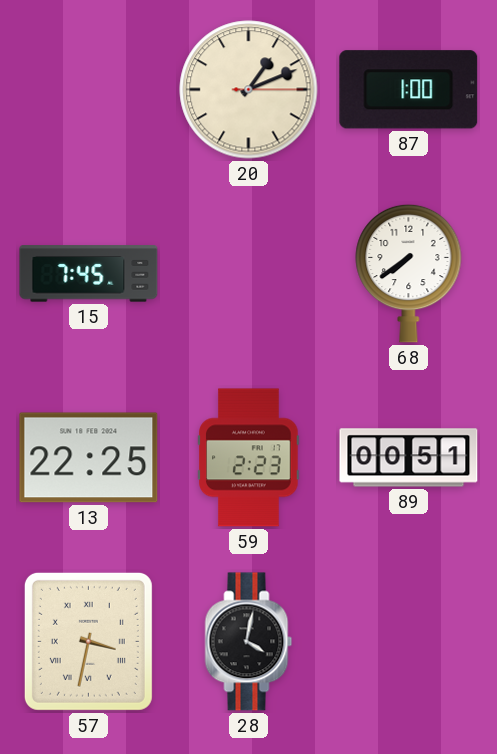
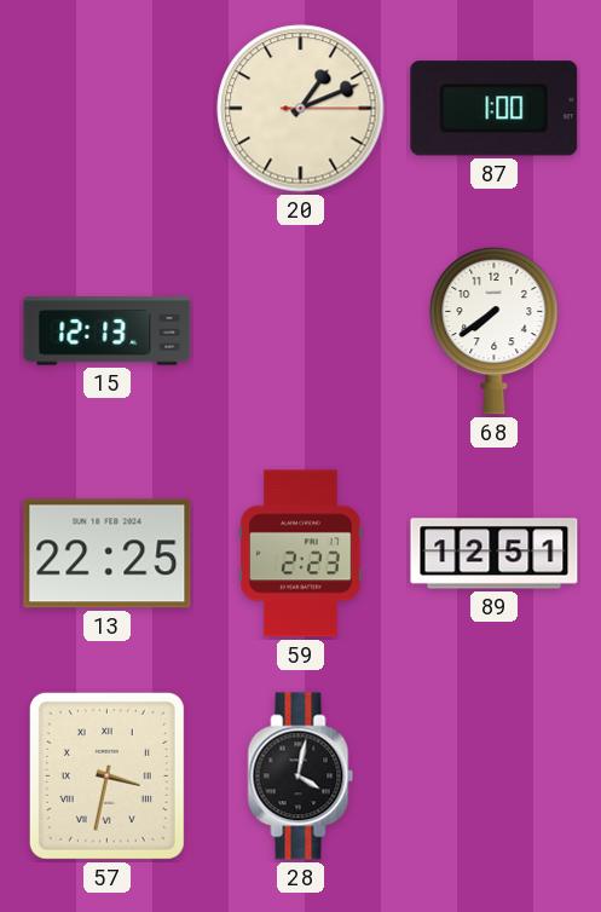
15: 7:45 -> 12:13 (108, 331)
89: 00:51 -> 12:51 (495, 554)
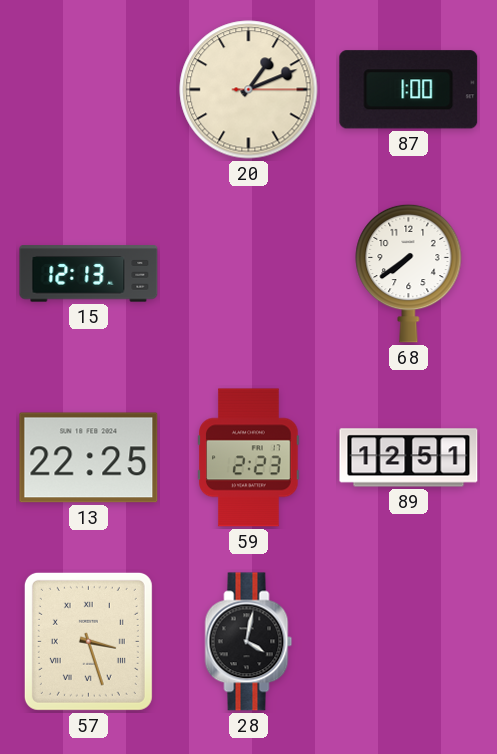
57: 3:32 -> 3:27 (88, 641)
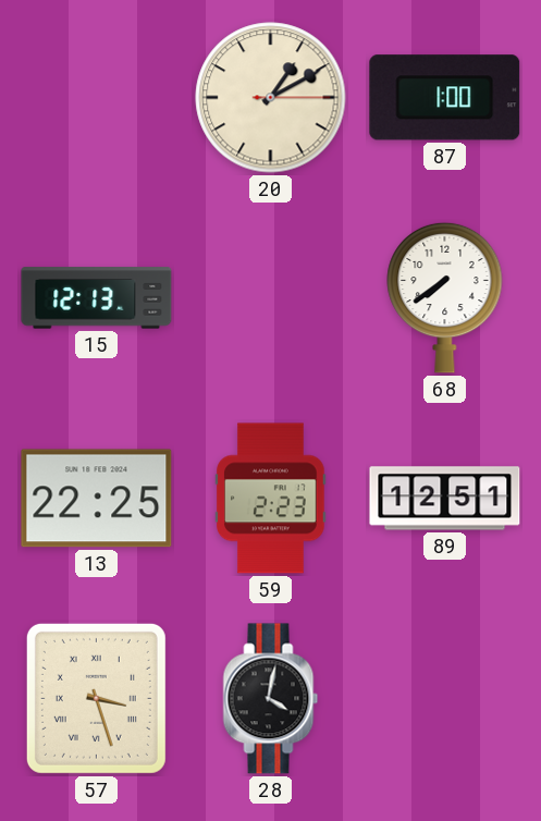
20: 1:11 -> 1:10 (271, 98)
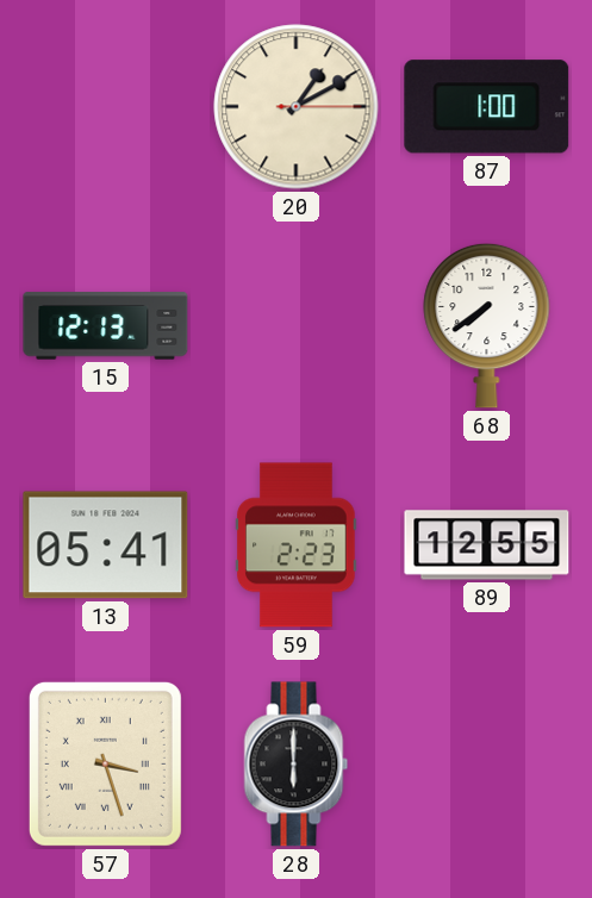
13: 22:25 -> 05:41 (106, 545)
89: 12:51 -> 12:55 (487, 545)
28: 4:02 -> 6:00 (297, 765)
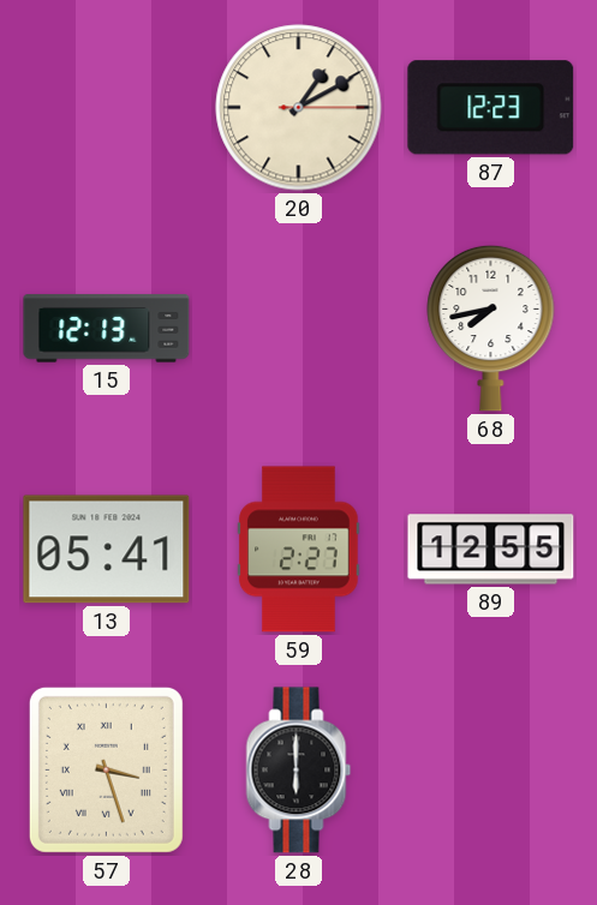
87: 1:00 -> 12:23 (491, 108)
68: 7:39 -> 7:43 (491, 328)
59: 2:23 -> 2:27 (299, 550)
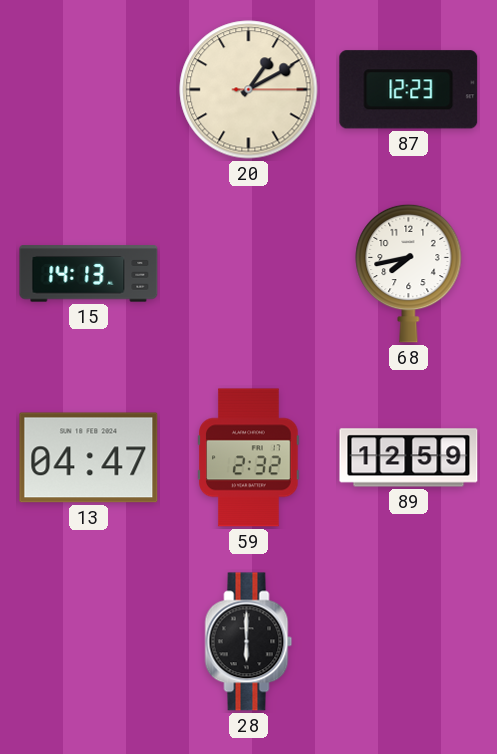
15: 12:13 -> 14:13 (89, 274)
13: 05:41 -> 04:47 (89, 458)
59: 2:27 -> 2:32 (249, 458)
89: 12:55 -> 12:59 (409, 458)
57: 3:27 -> none (106, 769)
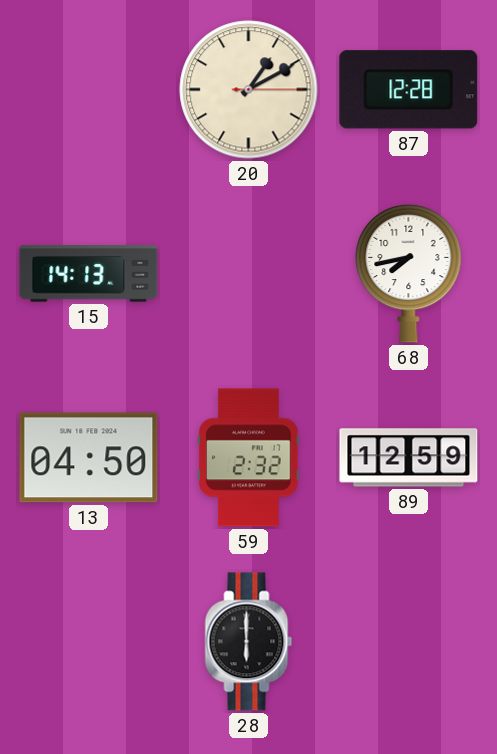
87: 12:23 -> 12:28 (409, 90)
13: 04:47 -> 04:50 (89, 458)
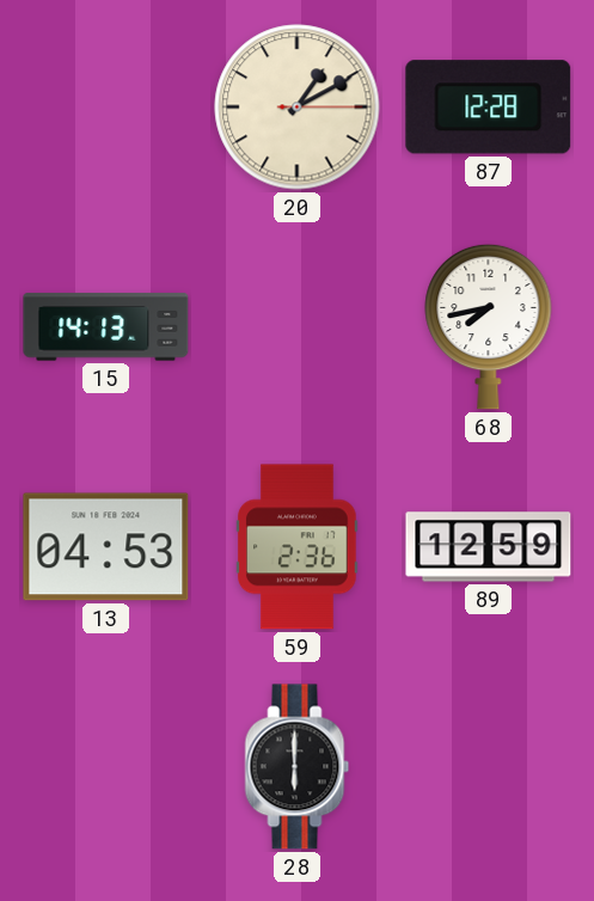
13: 04:50 -> 04:53 (106, 547)
59: 2:32 -> 2:36 (298, 547)
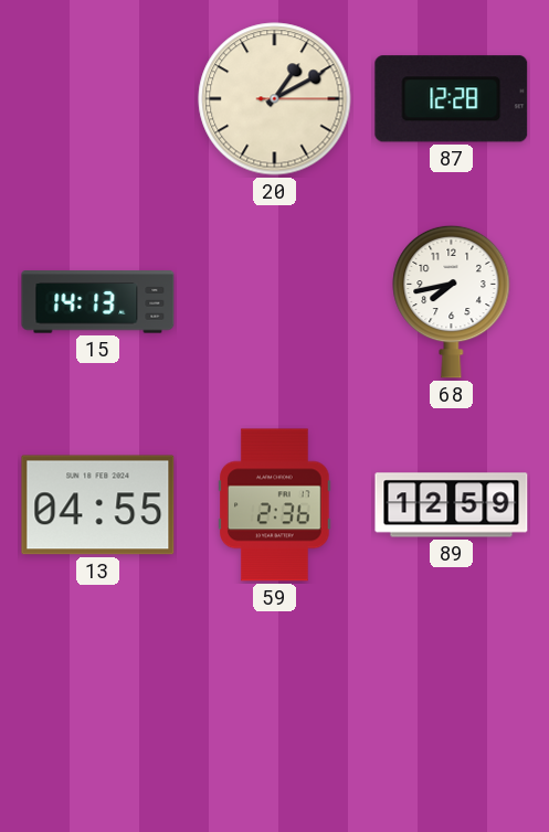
13: 04:53 -> 04:55 (98, 505)
28: 6:00 -> none (298, 767)
